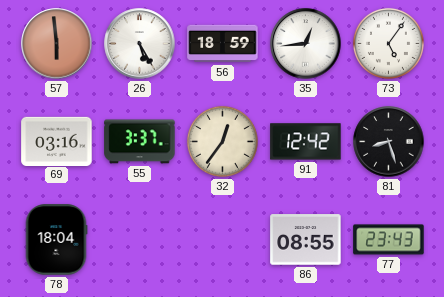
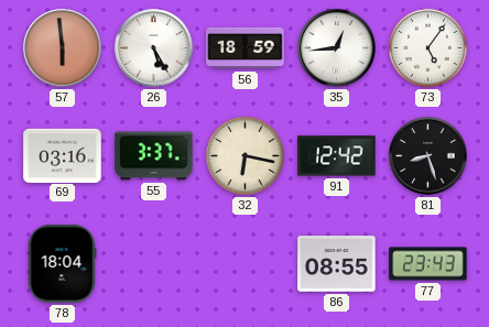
32: 12:36 -> 6:17 (244, 155)
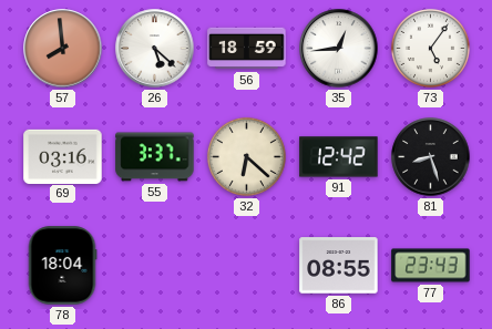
57: 5:59 -> 7:59 (63, 49)
26: 5:25 -> 5:22 (155, 49)
32: 6:17 -> 6:22 (246, 156)
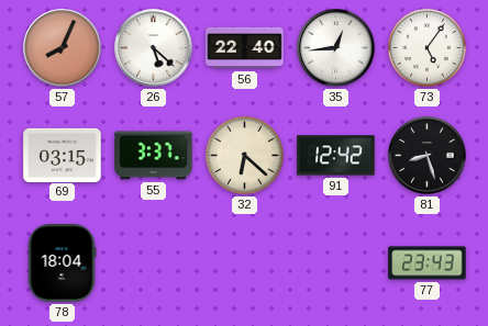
57: 7:59 -> 8:04 (63, 48)
56: 18:59 -> 22:40 (245, 48)
69: 03:16 -> 03:15 (63, 155)
86: 08:55 -> none (339, 266)
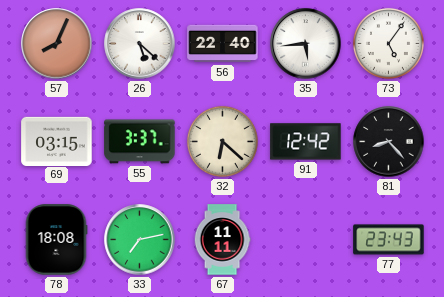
35: 12:44 -> 5:44 (306, 44)
81: 8:27 -> 8:23 (389, 142)
78: 18:04 -> 18:08 (56, 240)
33: none -> 7:13 (140, 240)
67: none -> 11:11 (222, 240)
